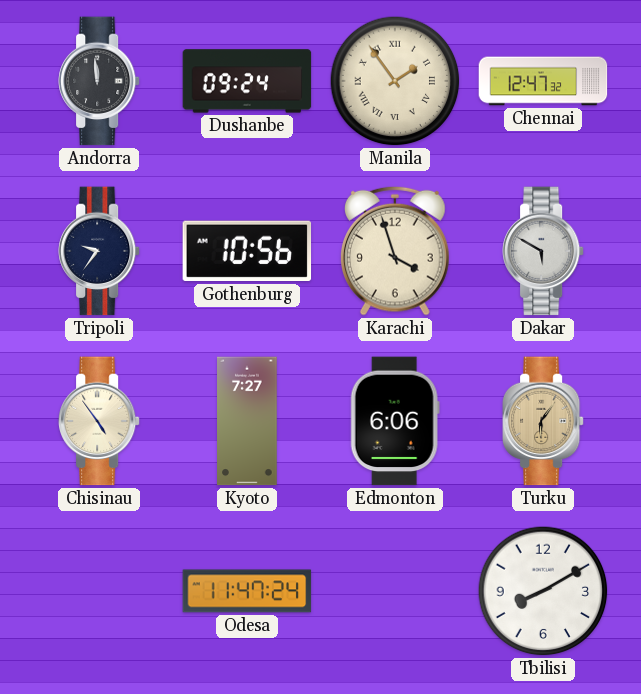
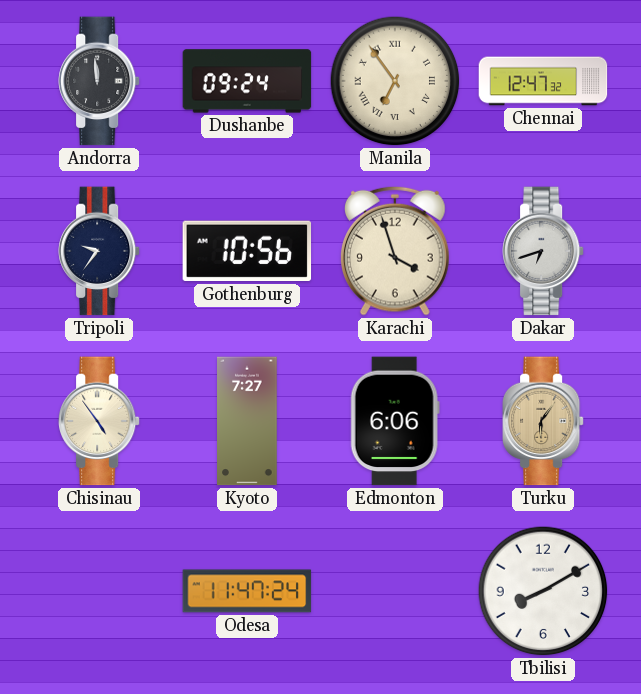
Manila: 1:54 -> 6:54 (395, 81)
Dakar: 5:50 -> 6:42 (544, 251)
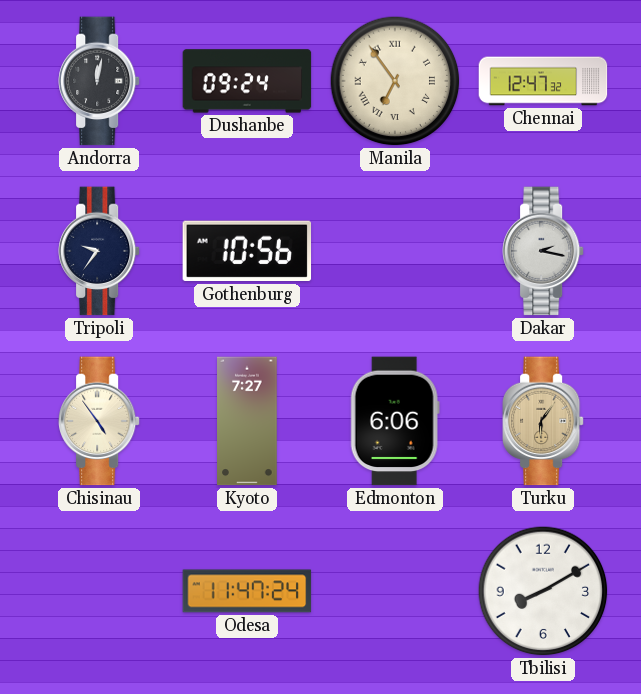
Andorra: 11:59 -> 12:02 (100, 81)
Karachi: 3:57 -> none (396, 251)
Dakar: 6:42 -> 2:17 (544, 251)
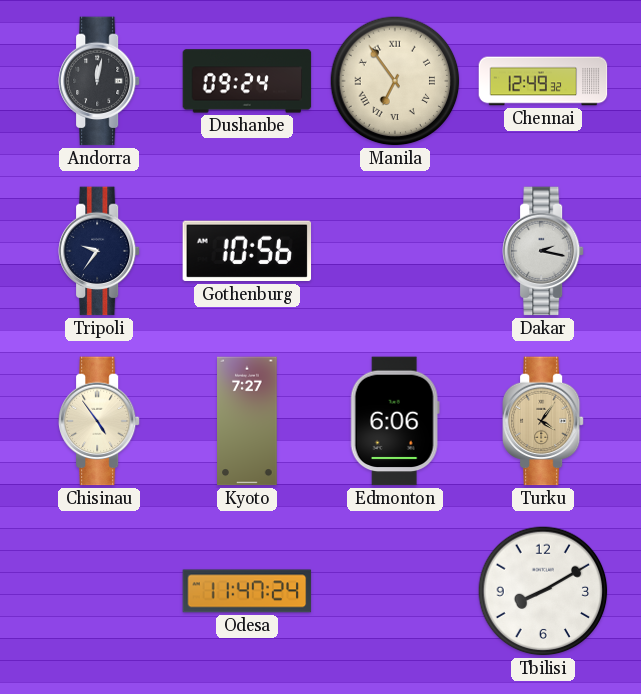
Chennai: 12:47 -> 12:49 (543, 81)
Turku: 6:06 -> 4:06 (544, 421)
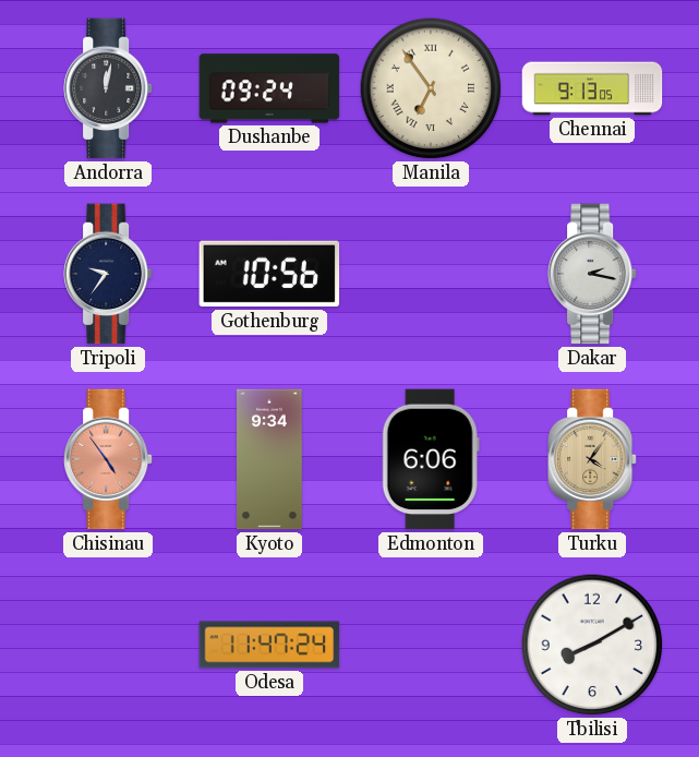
Chennai: 12:49 -> 9:13 (592, 88)
Chisinau dial: cream -> salmon (109, 459)
Kyoto: 7:27 -> 9:34 (269, 459)
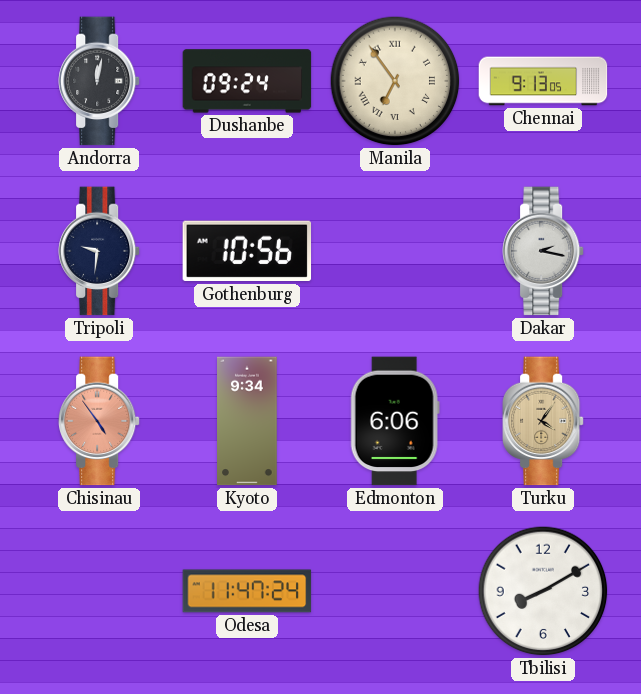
Tripoli: 9:36 -> 9:31 (100, 251)
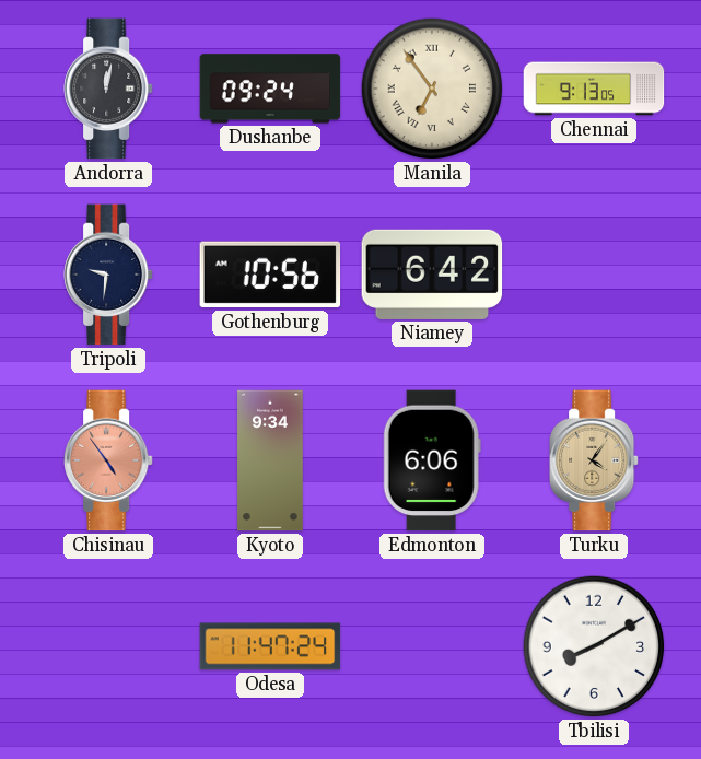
Niamey: none -> 6:42 (432, 275)
Dakar: 2:17 -> none (544, 251)
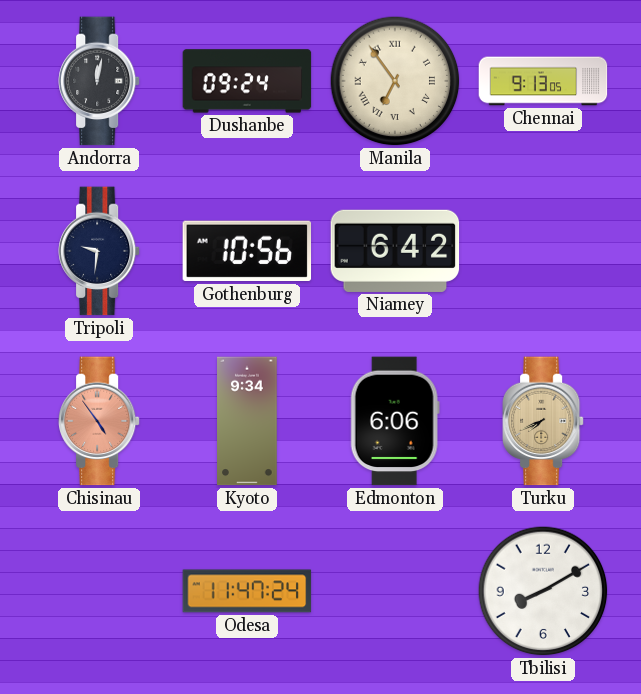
Turku: 4:06 -> 7:41 (544, 421)
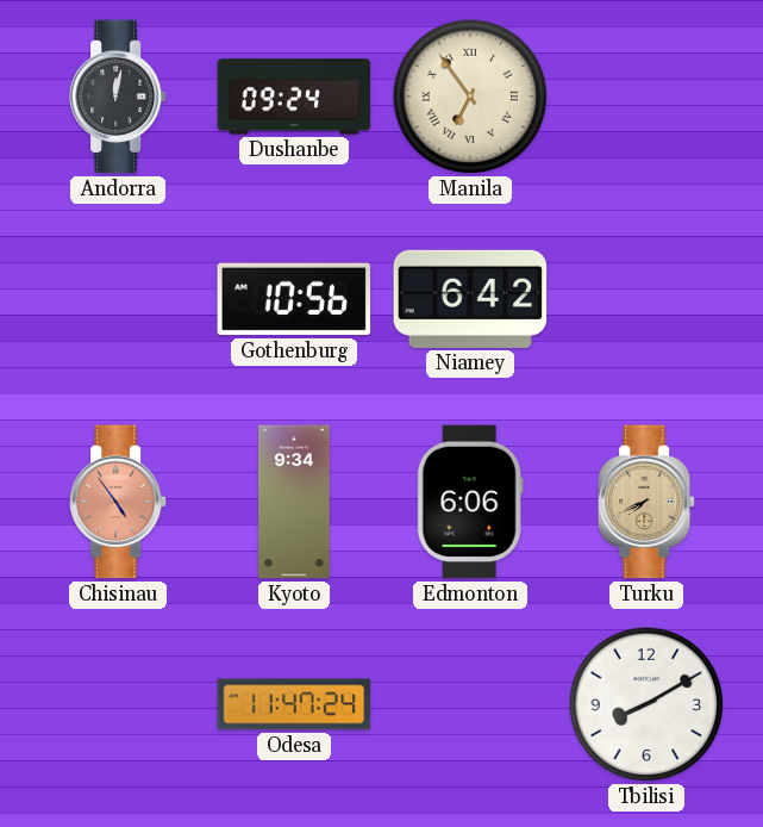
Chennai: 9:13 -> none (543, 81)
Tripoli: 9:31 -> none (100, 251)
